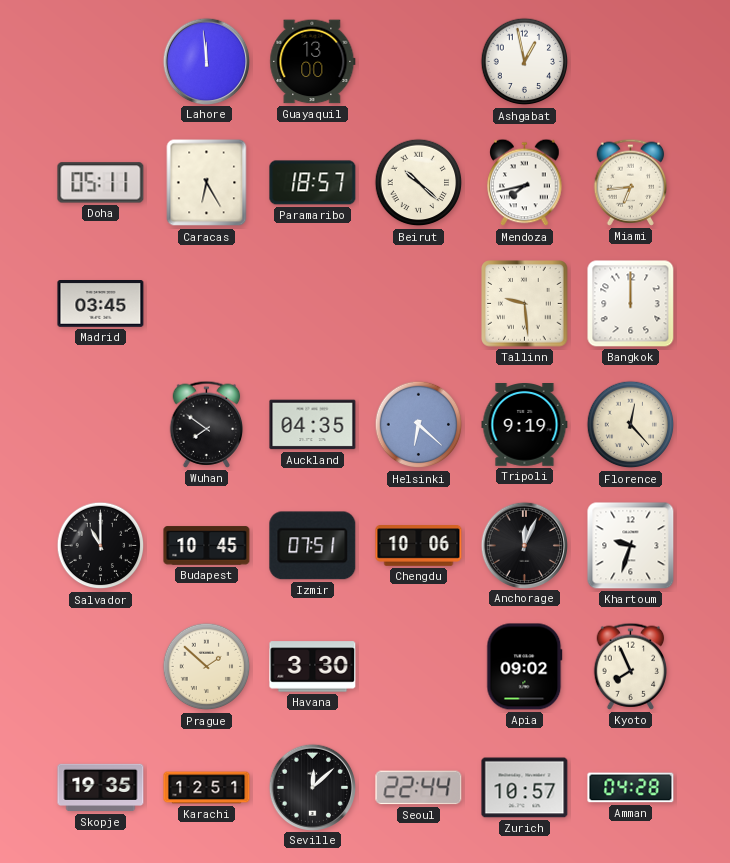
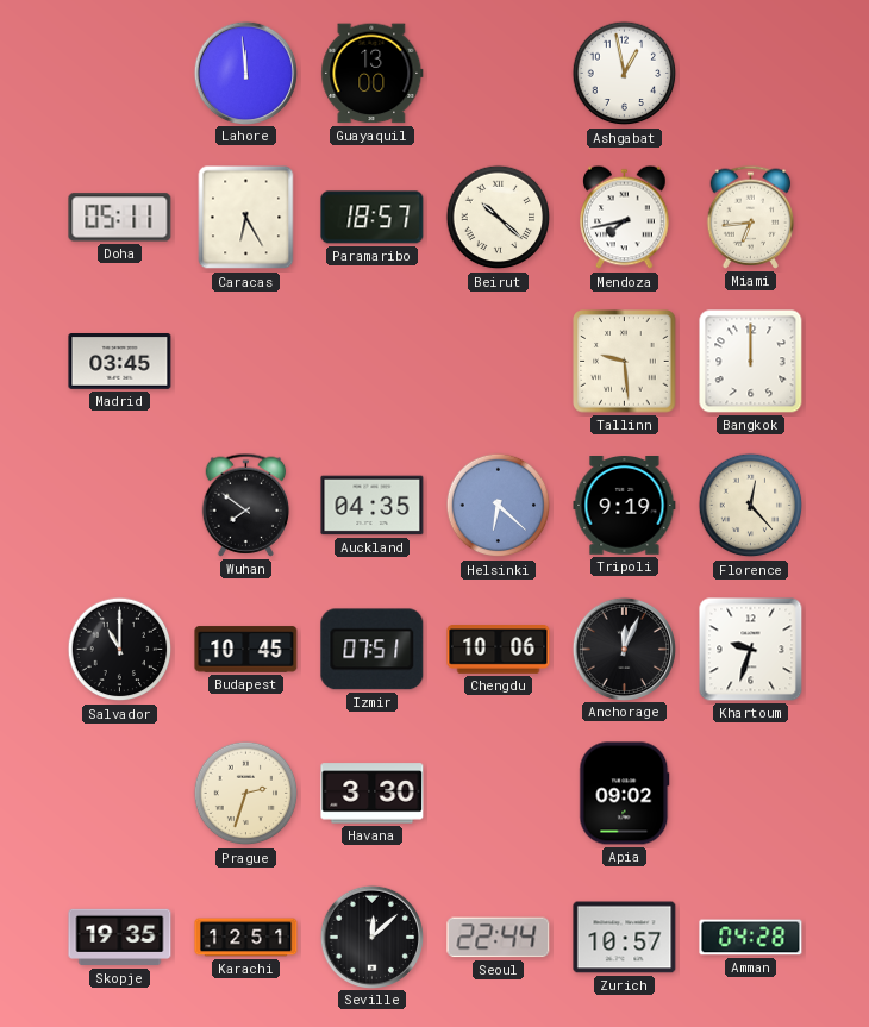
Prague: 1:52 -> 2:33 (246, 794)
Kyoto: 7:56 -> none (631, 666)
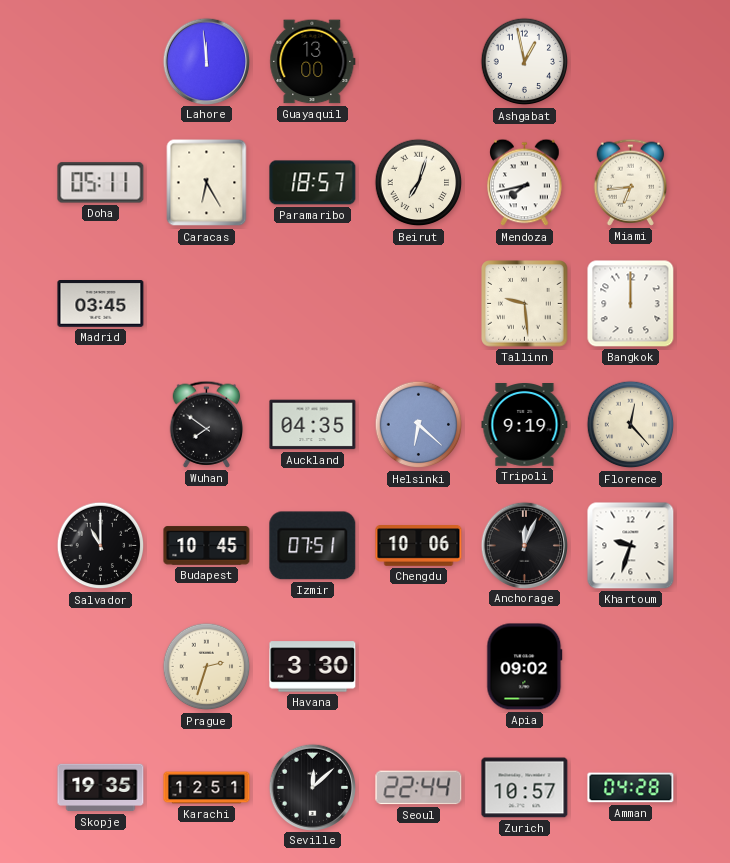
Beirut: 10:22 -> 7:03 (419, 183)
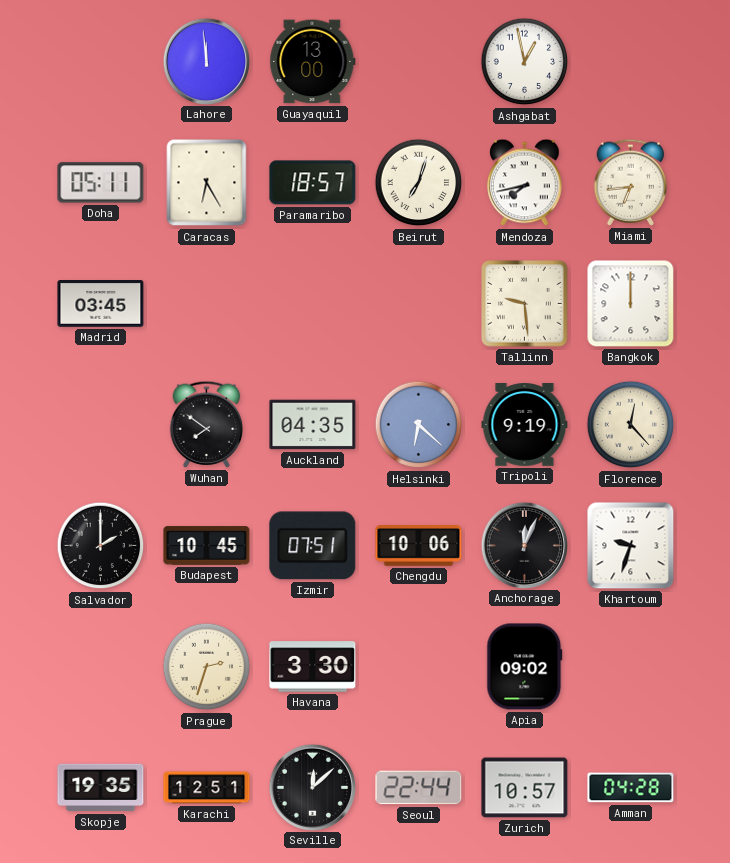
Salvador: 11:00 -> 2:00 (101, 546)
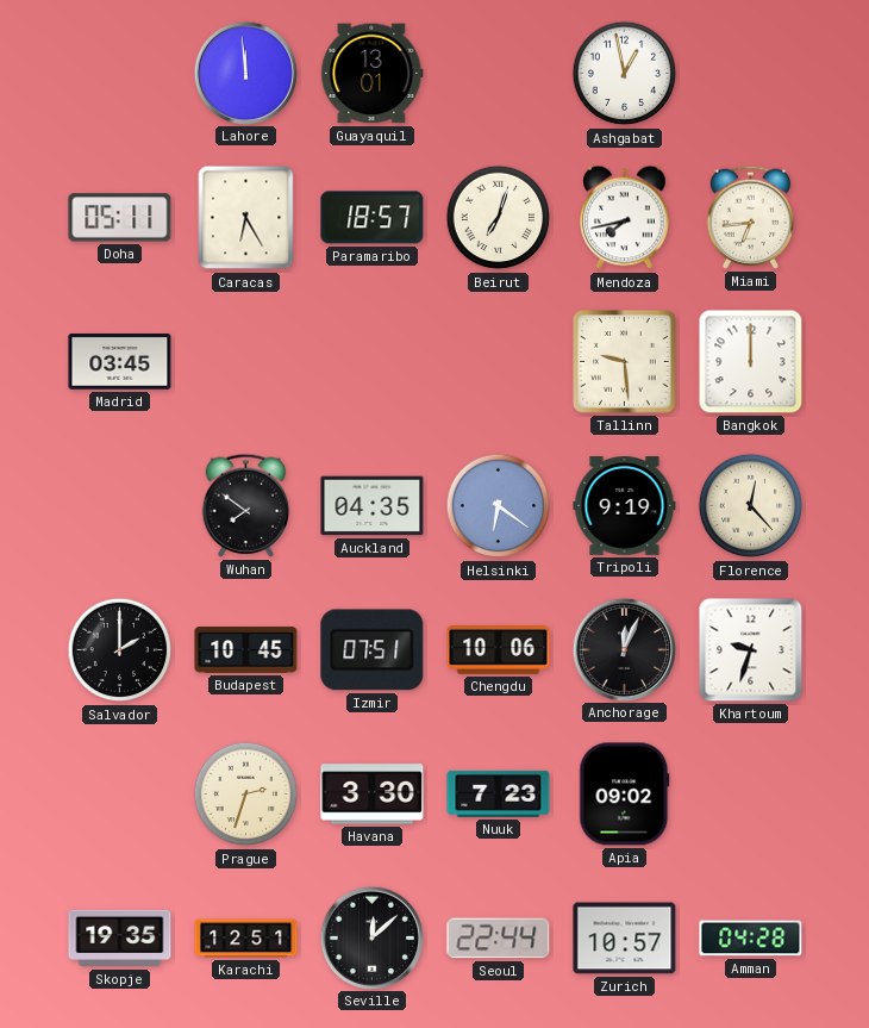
Guayaquil: 13:00 -> 13:01 (373, 74)
Helsinki: 6:22 -> 6:21 (499, 506)
Nuuk: none -> 7:23 (499, 793)
